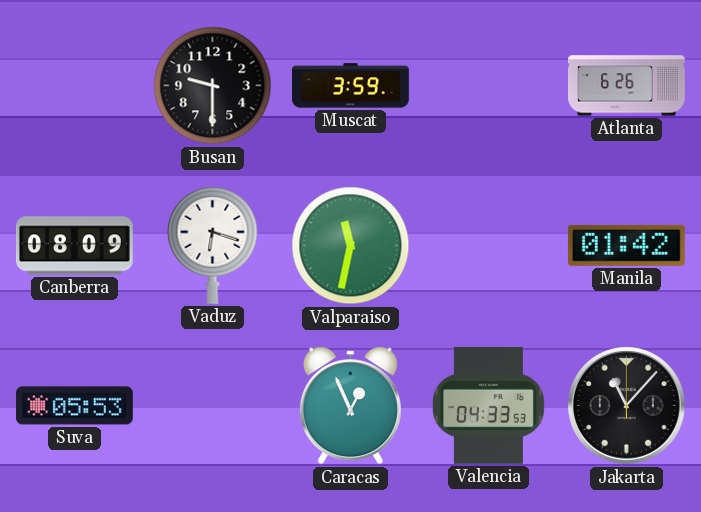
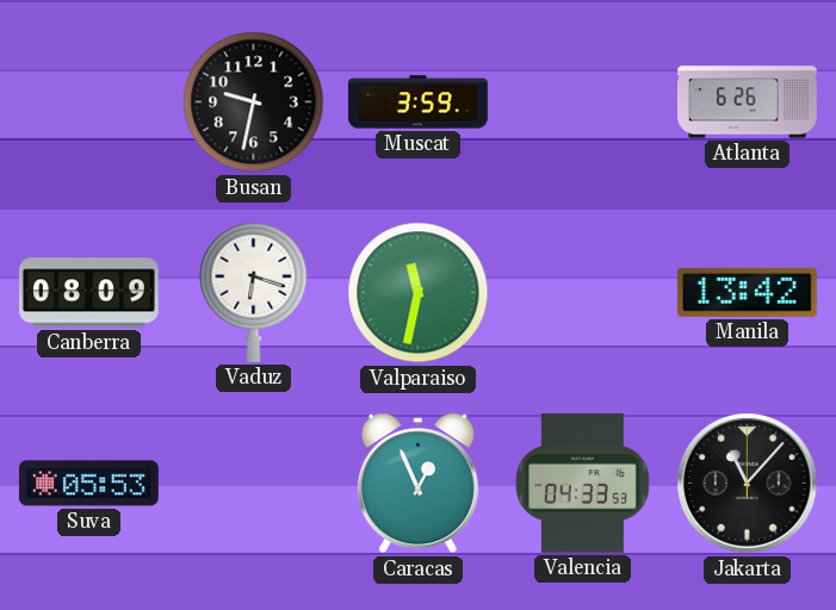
Busan: 9:30 -> 9:32 (254, 102)
Manila: 01:42 -> 13:42 (747, 292)
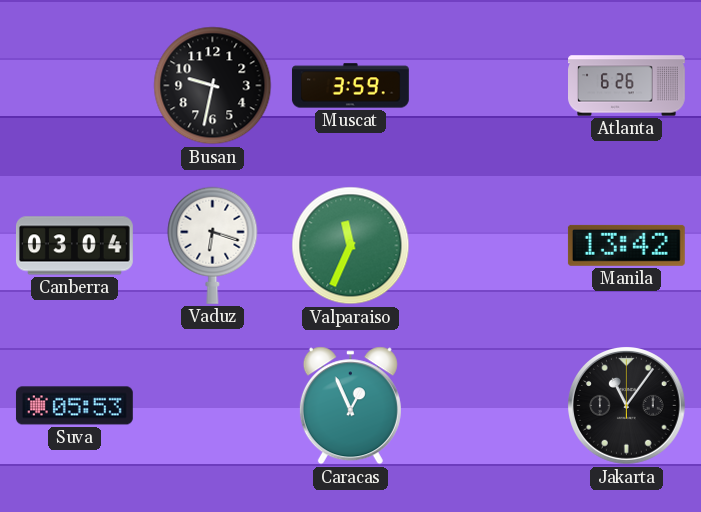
Canberra: 08:09 -> 03:04 (75, 246)
Valparaiso: 11:32 -> 11:34 (351, 246)
Valencia: 04:33 -> none (582, 483)
Jakarta: 11:07 -> 11:06 (627, 406)
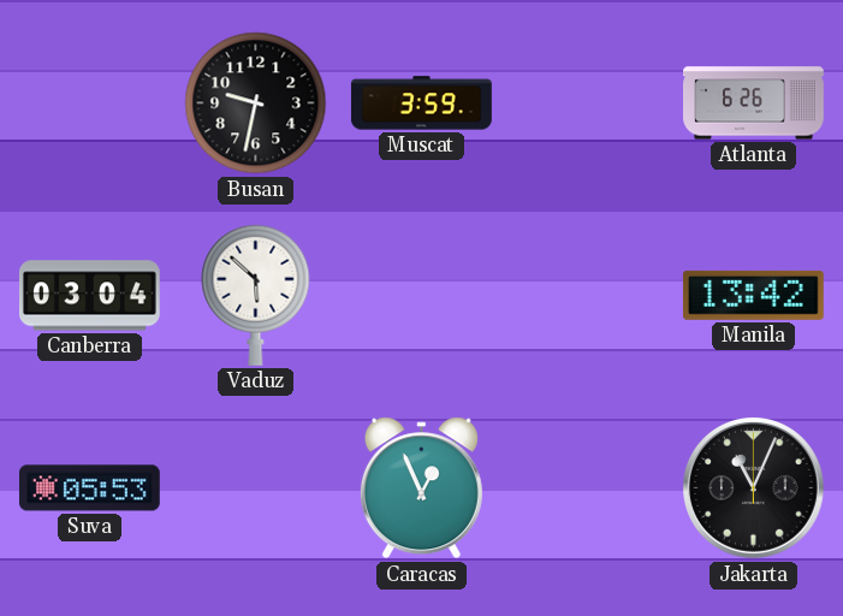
Vaduz: 6:18 -> 5:52 (256, 295)
Valparaiso: 11:34 -> none (351, 246)
Jakarta: 11:06 -> 11:04 (754, 488)
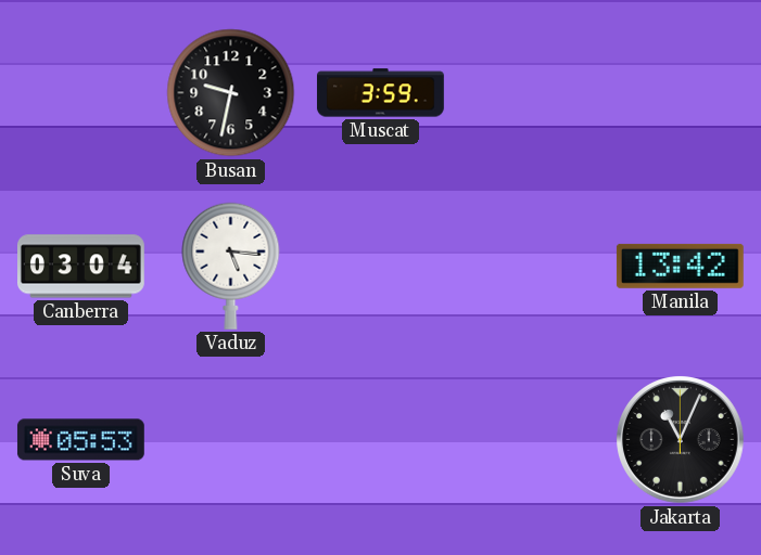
Atlanta: 6:26 -> none (754, 103)
Vaduz: 5:52 -> 5:16 (231, 266)
Caracas: 12:56 -> none (421, 488)
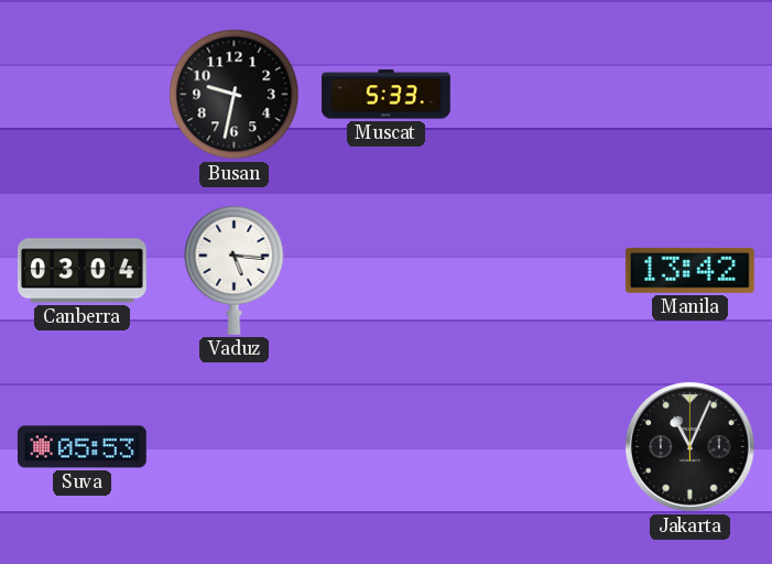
Muscat: 3:59 -> 5:33 (387, 95)
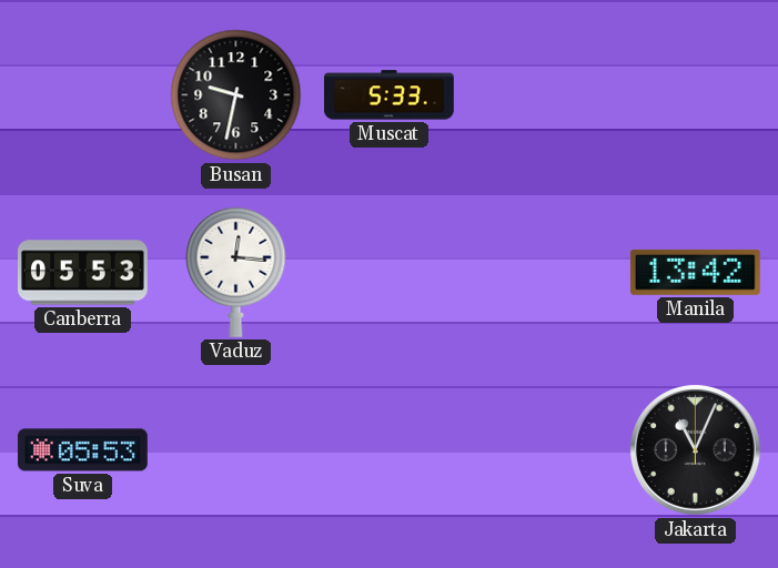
Canberra: 03:04 -> 05:53 (83, 273)
Vaduz: 5:16 -> 12:16 (236, 272)
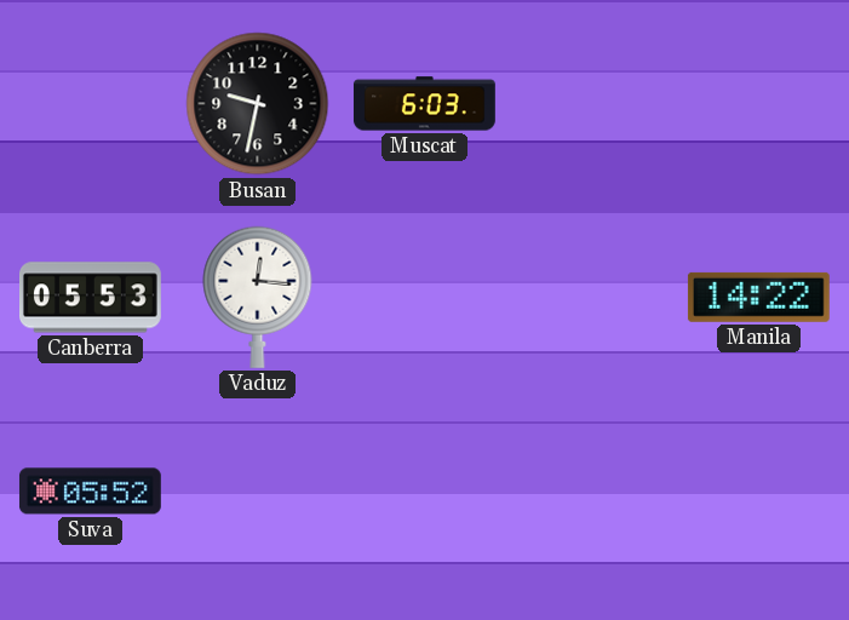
Muscat: 5:33 -> 6:03 (425, 104)
Manila: 13:42 -> 14:22 (758, 297)
Suva: 05:53 -> 05:52 (90, 492)
Jakarta: 11:04 -> none (696, 450)
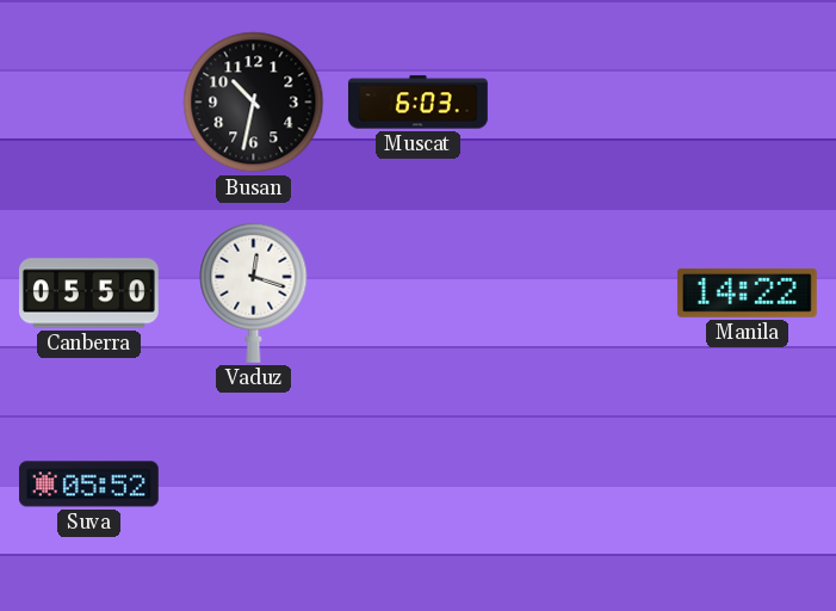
Busan: 9:32 -> 10:32 (254, 103)
Canberra: 05:53 -> 05:50 (89, 294)
Vaduz: 12:16 -> 12:18 (254, 292)
